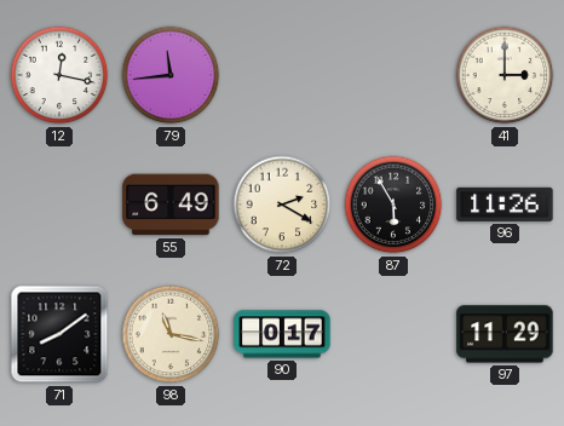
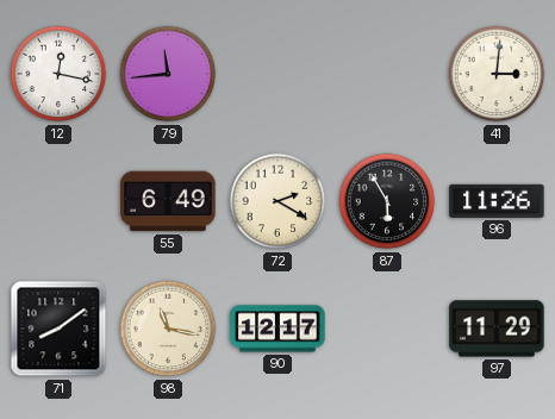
41: 3:00 -> 3:01 (497, 74)
90: 0:17 -> 12:17 (277, 329)
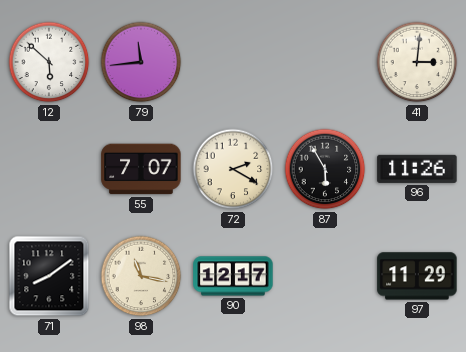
12: 12:17 -> 5:52 (49, 62)
55: 6:49 -> 7:07 (141, 169)
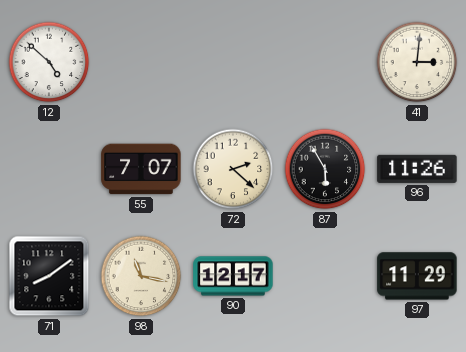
12: 5:52 -> 4:52 (49, 62)
79: 11:44 -> none (141, 62)
72: 2:20 -> 2:22 (233, 169)
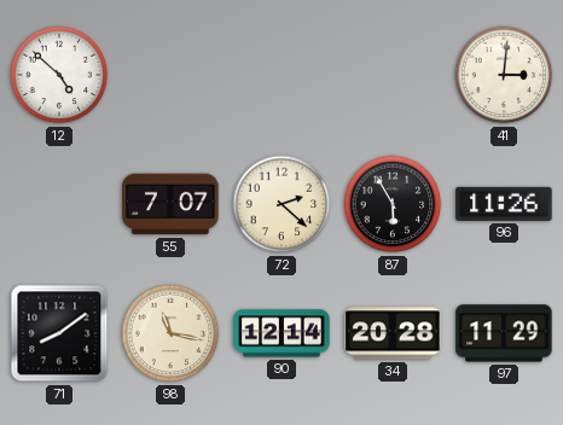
90: 12:17 -> 12:14 (281, 333)
34: none -> 20:28 (393, 333)
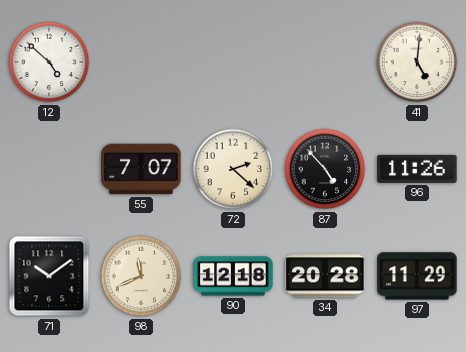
41: 3:01 -> 5:01 (417, 62)
87: 5:55 -> 4:53 (325, 169)
71: 8:09 -> 10:09 (49, 276)
98: 11:17 -> 11:41 (141, 276)
90: 12:14 -> 12:18 (233, 276)
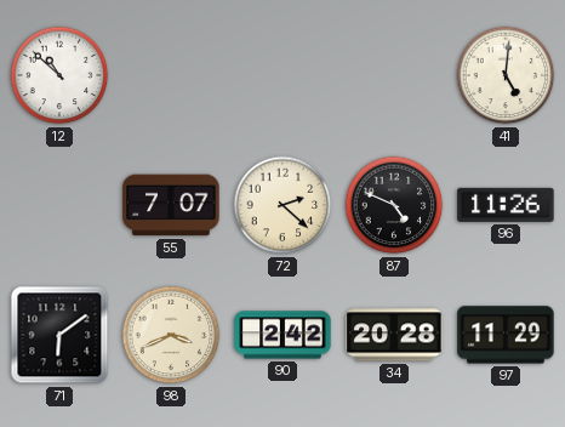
12: 4:52 -> 10:52 (59, 75)
87: 4:53 -> 4:49 (394, 205)
71: 10:09 -> 6:09 (59, 335)
98: 11:41 -> 3:41 (171, 335)
90: 12:18 -> 2:42 (282, 335)
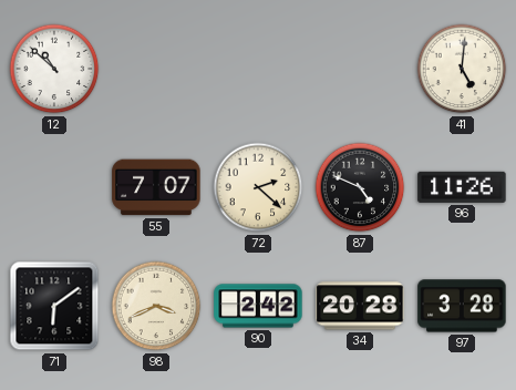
97: 11:29 -> 3:28 (462, 306)
